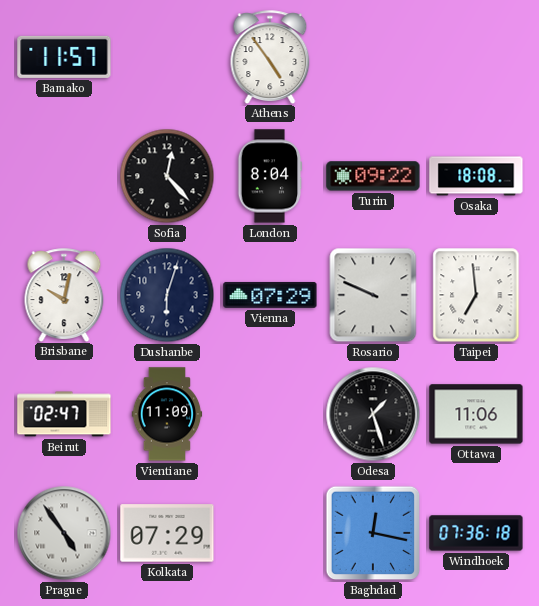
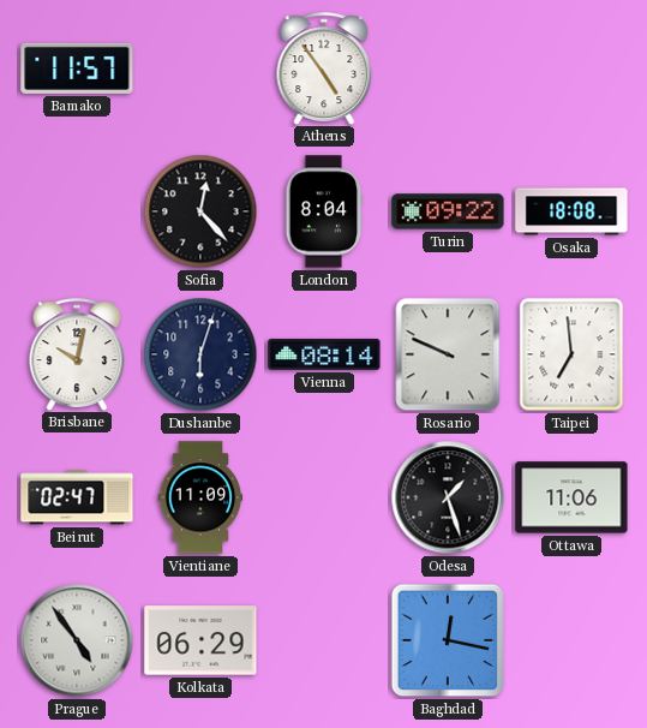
Vienna: 07:29 -> 08:14 (324, 354)
Kolkata: 07:29 -> 06:29 (200, 640)
Windhoek: 07:36 -> none (476, 533)
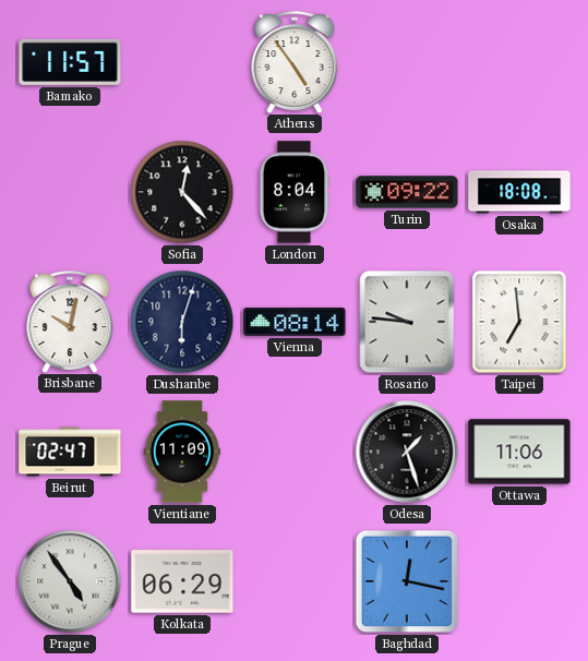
Rosario: 9:49 -> 9:46 (407, 322)
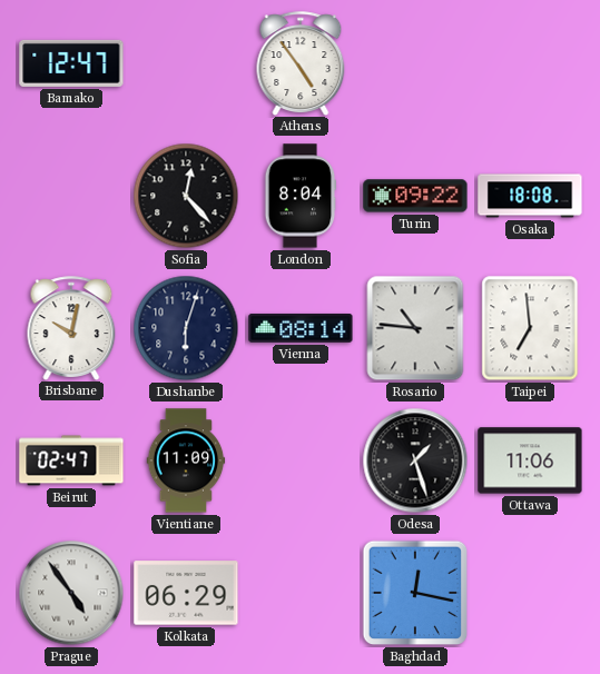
Bamako: 11:57 -> 12:47 (71, 63)
Rosario: 9:46 -> 10:46 (415, 328)
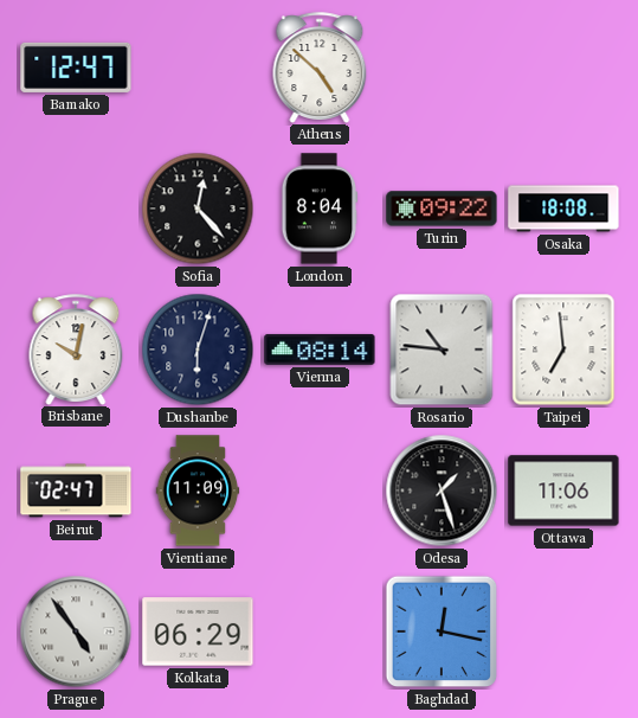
Athens: 4:54 -> 4:52 (320, 68)
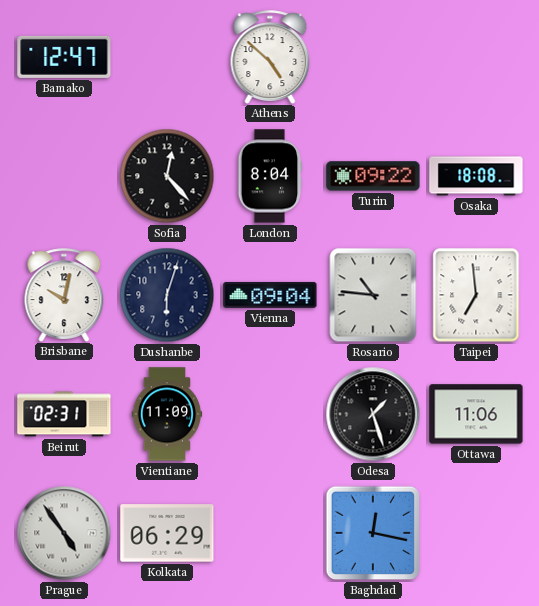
Vienna: 08:14 -> 09:04 (270, 295)
Beirut: 02:47 -> 02:31 (64, 414)
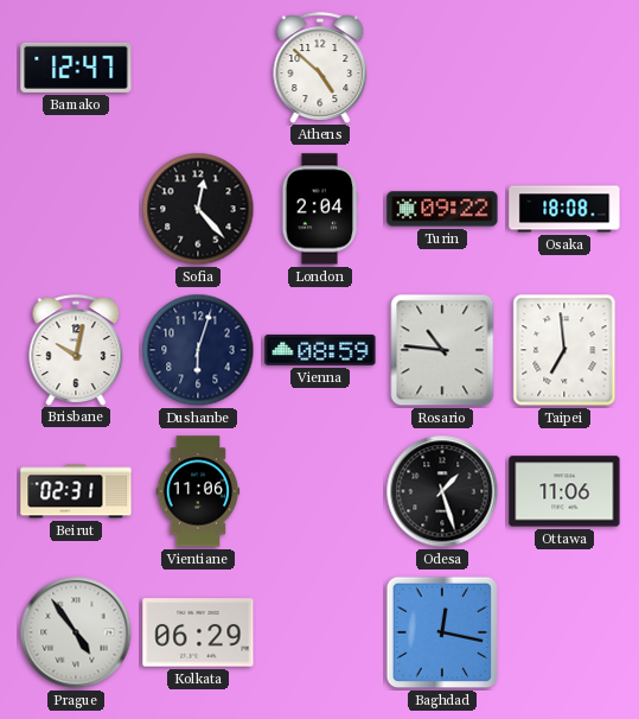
London: 8:04 -> 2:04 (320, 209)
Vienna: 09:04 -> 08:59 (320, 350)
Vientiane: 11:09 -> 11:06 (198, 491)
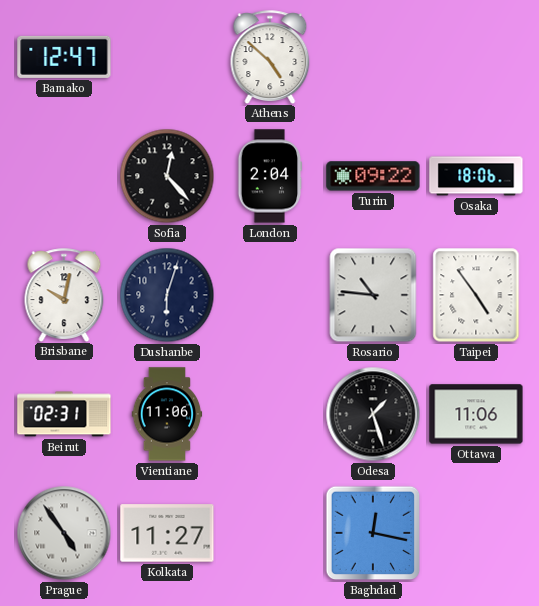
Osaka: 18:08 -> 18:06 (476, 176)
Vienna: 08:59 -> none (320, 350)
Taipei: 6:59 -> 4:54 (476, 295)
Kolkata: 06:29 -> 11:27 (167, 533)
